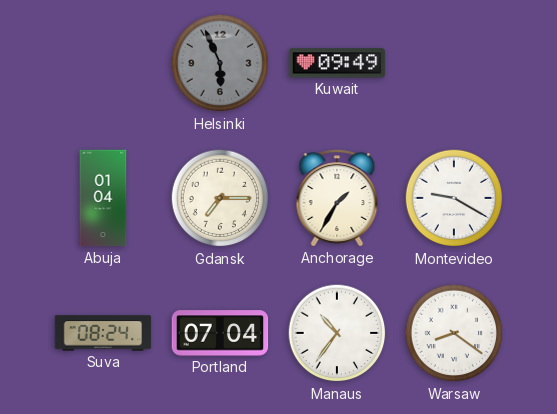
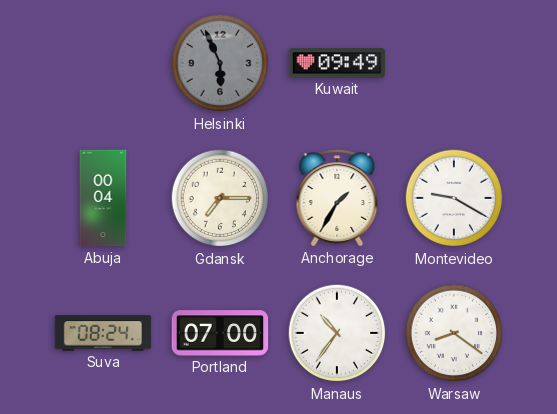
Abuja: 01:04 -> 00:04 (103, 198)
Portland: 07:04 -> 07:00 (220, 333)
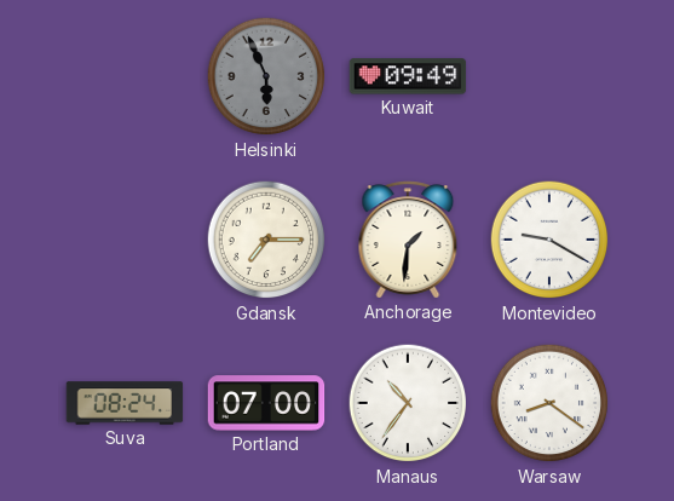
Abuja: 00:04 -> none (103, 198)
Anchorage: 1:35 -> 1:31 (408, 240)
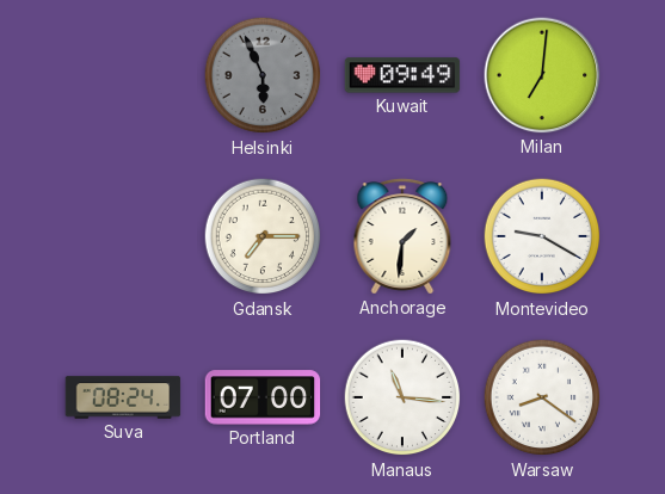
Milan: none -> 7:01 (542, 75)
Manaus: 10:36 -> 11:16 (402, 397)
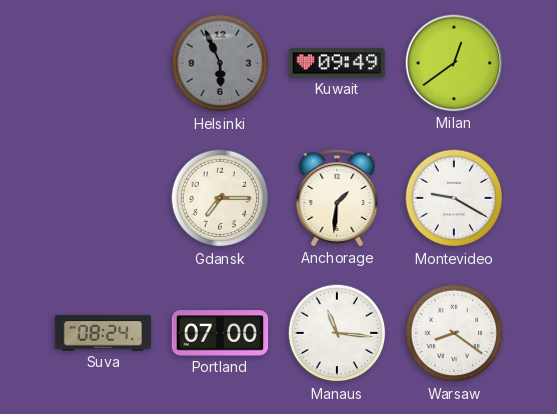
Milan: 7:01 -> 12:39 (454, 63)
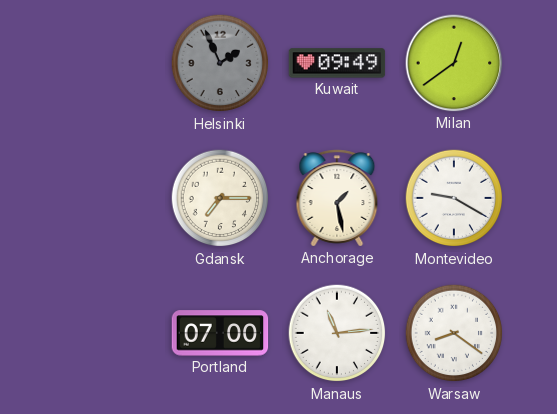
Helsinki: 5:56 -> 1:56 (220, 63)
Anchorage: 1:31 -> 1:28 (337, 198)
Suva: 08:24 -> none (103, 333)
Manaus: 11:16 -> 11:14 (337, 333)
